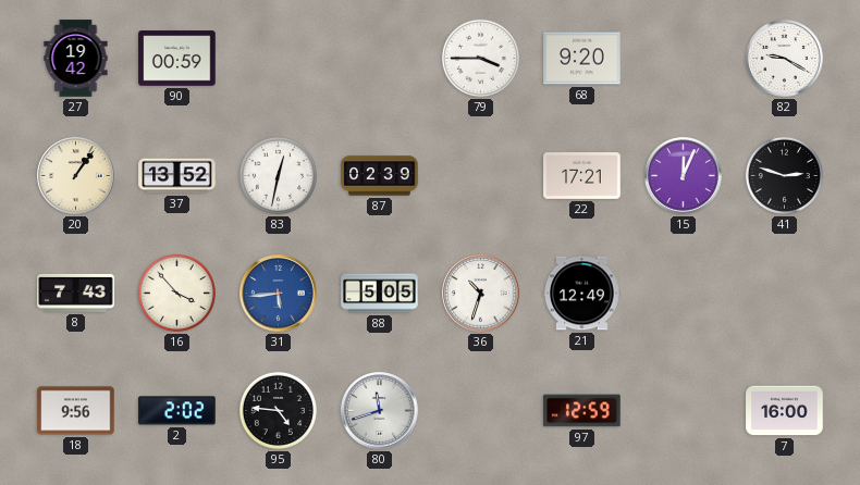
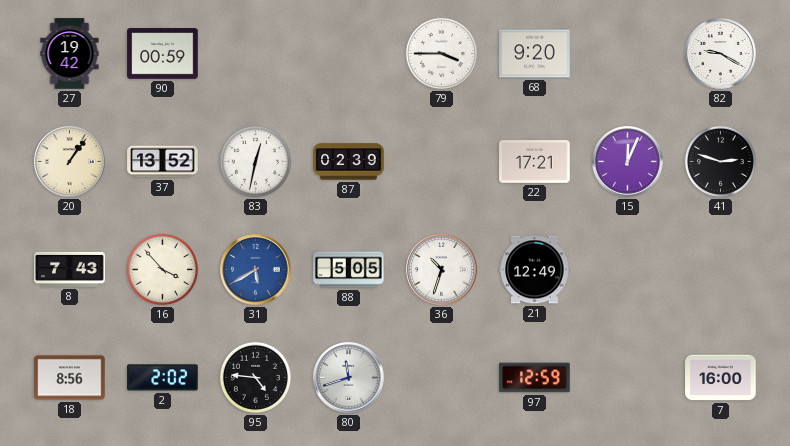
31: 5:44 -> 5:40 (256, 270)
18: 9:56 -> 8:56 (70, 378)
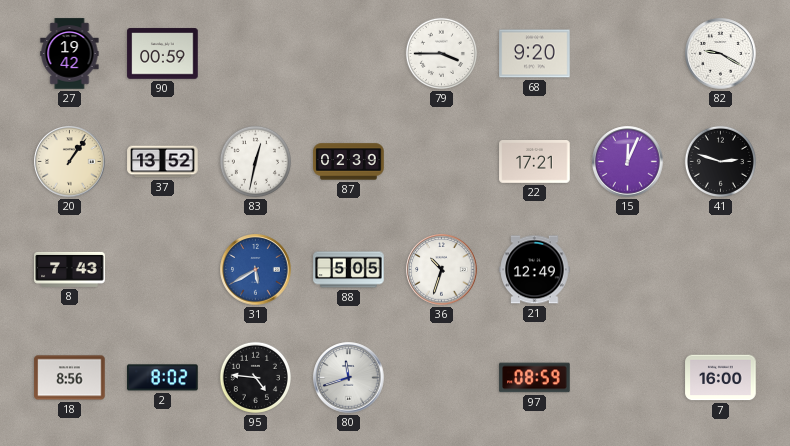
16: 3:53 -> none (162, 269)
2: 2:02 -> 8:02 (163, 378)
97: 12:59 -> 08:59 (535, 378)
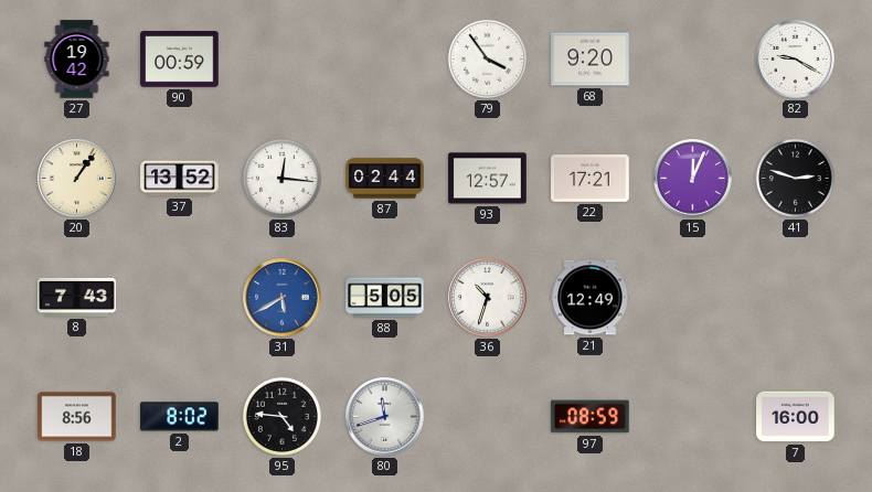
79: 3:45 -> 3:54 (487, 58)
83: 12:32 -> 12:16 (281, 178)
87: 02:39 -> 02:44 (385, 179)
93: none -> 12:57 (488, 179)
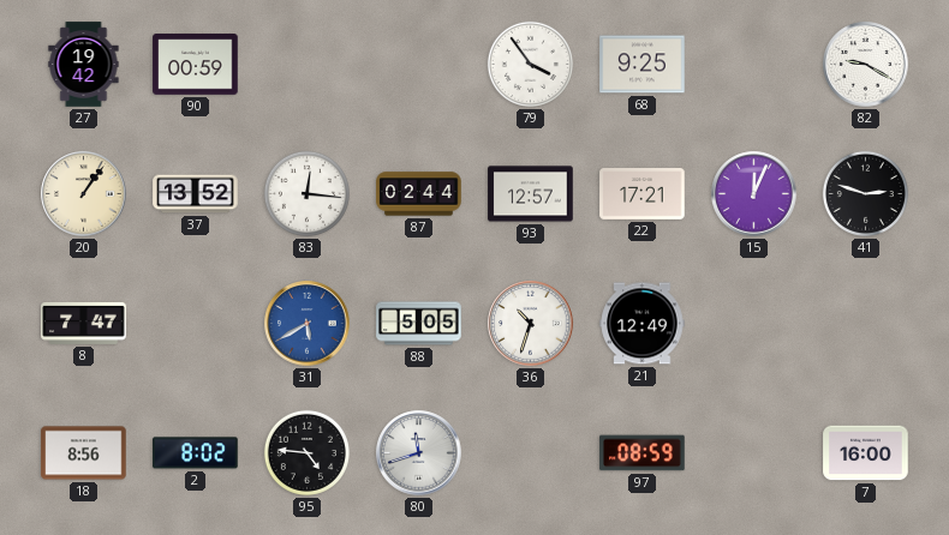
68: 9:20 -> 9:25 (643, 65)
8: 7:43 -> 7:47 (84, 323)
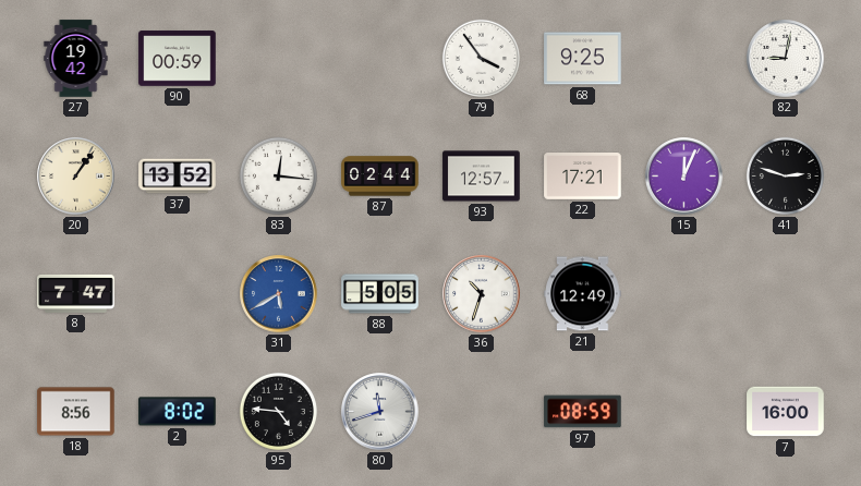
82: 9:20 -> 9:02 (786, 59)
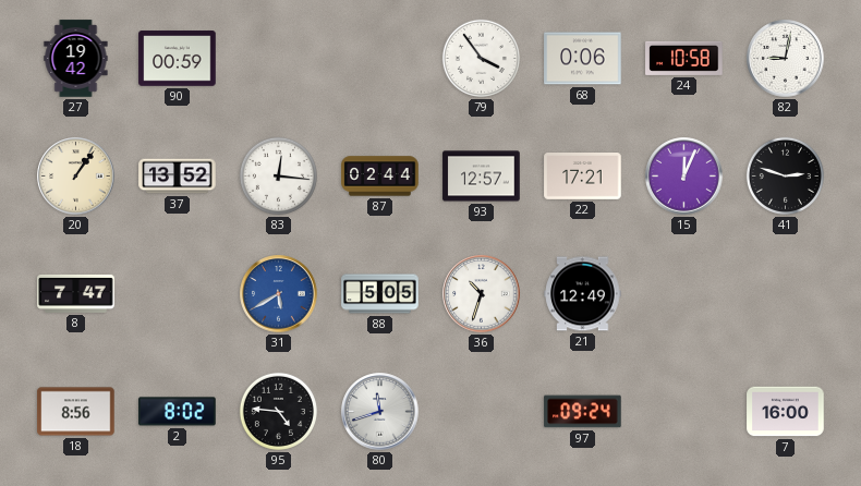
68: 9:25 -> 0:06 (583, 59)
24: none -> 10:58 (684, 58)
97: 08:59 -> 09:24 (583, 412)
